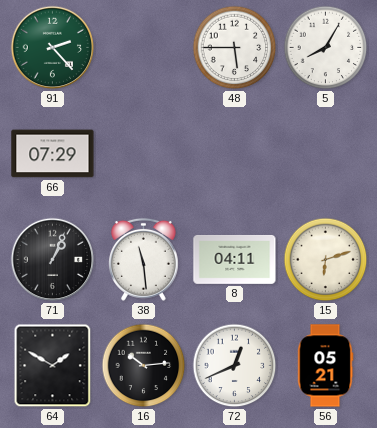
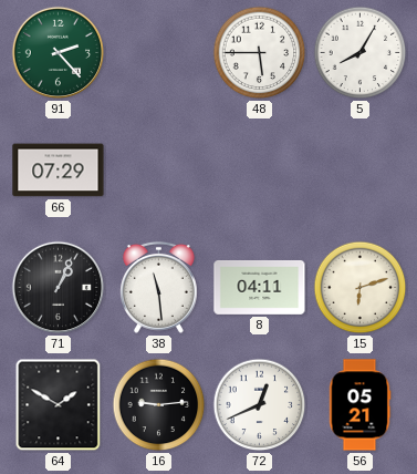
16: 10:14 -> 9:14 (159, 405)
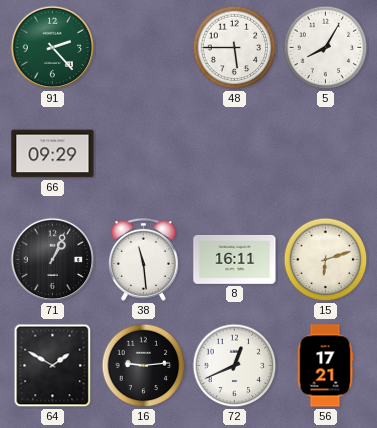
66: 07:29 -> 09:29 (53, 154)
8: 04:11 -> 16:11 (235, 260)
56: 05:21 -> 17:21 (325, 366)
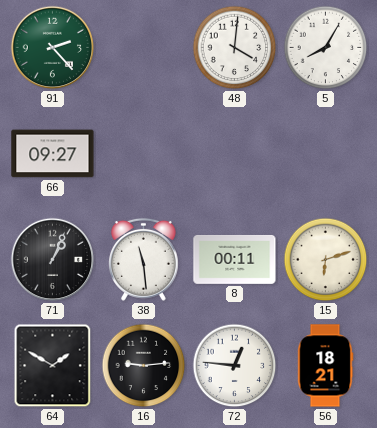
48: 5:45 -> 4:01 (235, 48)
66: 09:29 -> 09:27 (53, 154)
8: 16:11 -> 00:11 (235, 260)
72: 12:41 -> 12:46 (235, 366)
56: 17:21 -> 18:21 (325, 366)
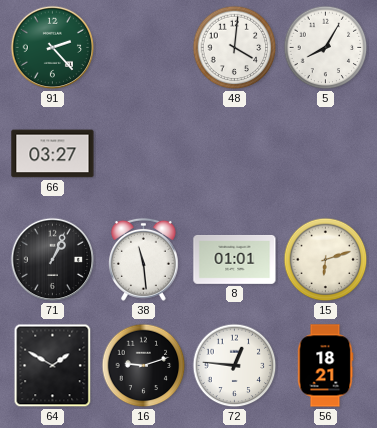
66: 09:27 -> 03:27 (53, 154)
8: 00:11 -> 01:01 (235, 260)
16: 9:14 -> 9:12 (144, 366)
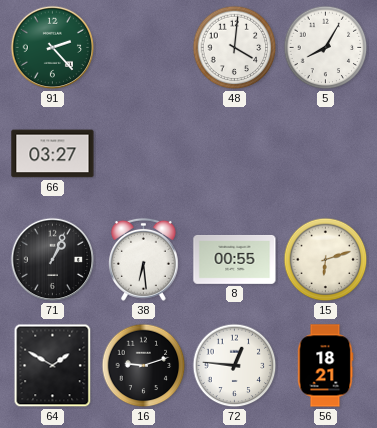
38: 11:29 -> 6:29 (143, 259)
8: 01:01 -> 00:55 (235, 260)
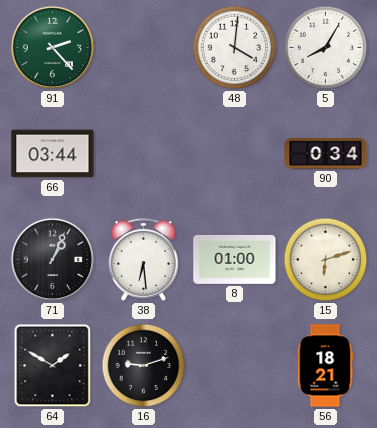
66: 03:27 -> 03:44 (53, 154)
90: none -> 0:34 (326, 154)
8: 00:55 -> 01:00 (235, 260)
72: 12:46 -> none (235, 366)
